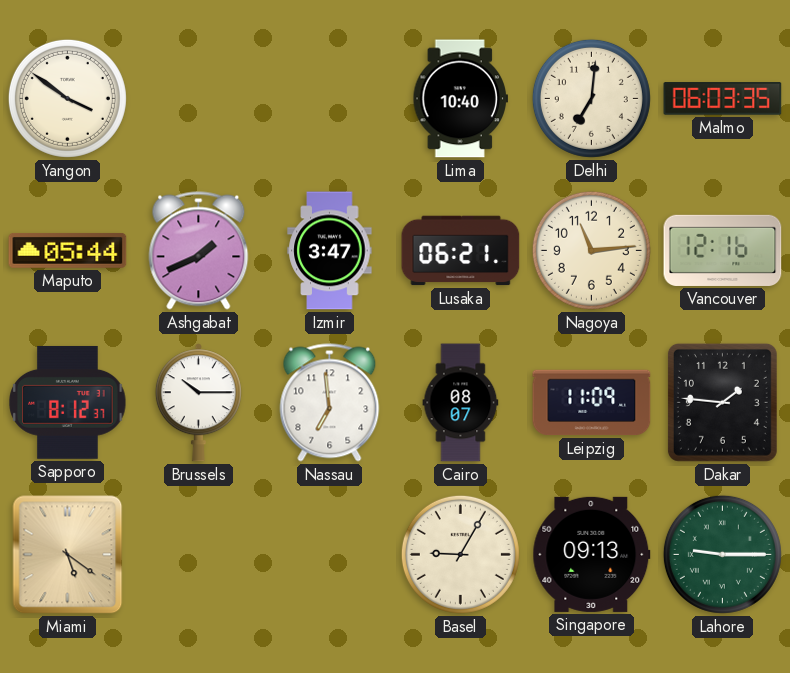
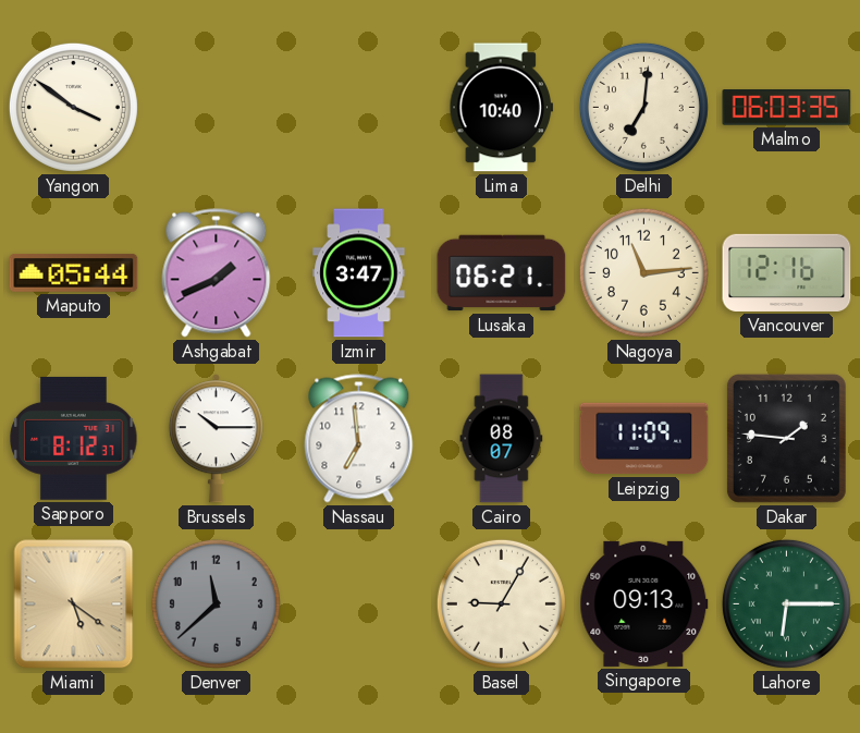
Denver: none -> 11:38 (216, 603)
Lahore: 9:15 -> 6:15 (786, 603)
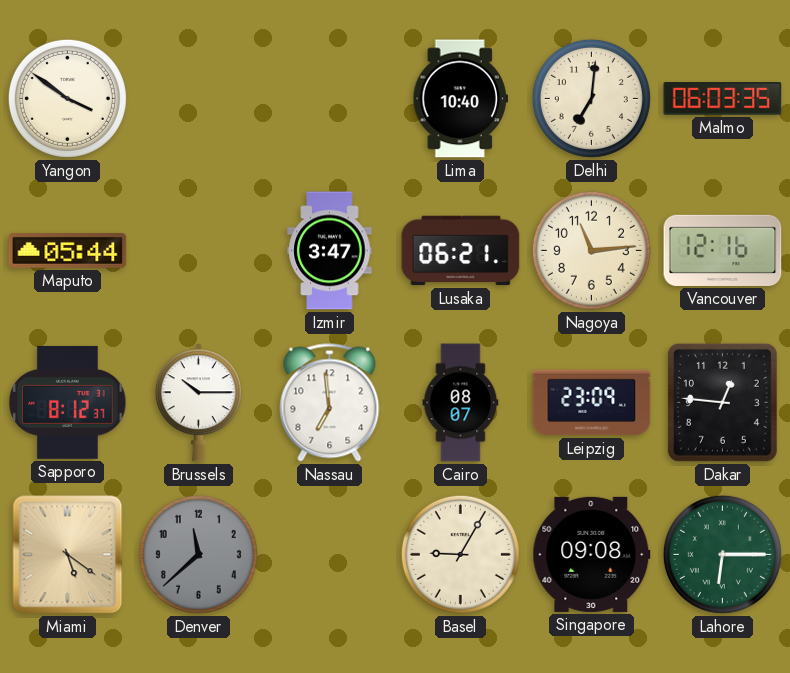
Ashgabat: 1:41 -> none (217, 273)
Leipzig: 11:09 -> 23:09 (592, 403)
Dakar: 1:46 -> 12:46 (722, 402)
Singapore: 09:13 -> 09:08 (592, 554)
